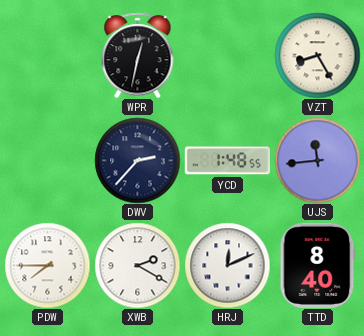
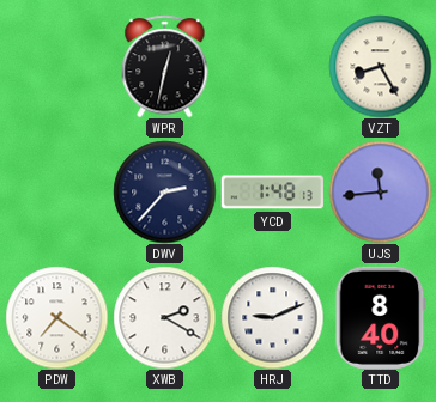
YCD: 1:48:55 -> 1:48:13 (272, 193)
PDW: 7:45 -> 7:21 (56, 317)
HRJ: 12:11 -> 9:11 (272, 317)
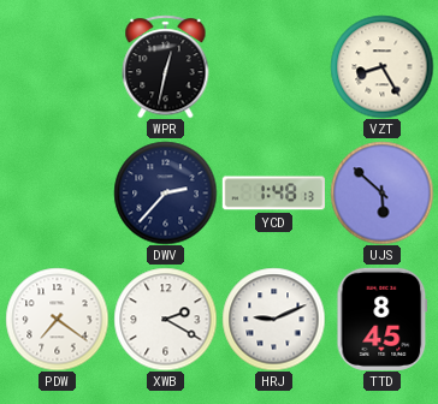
UJS: 11:44 -> 5:52 (381, 192)
TTD: 8:40 -> 8:45 (383, 319)
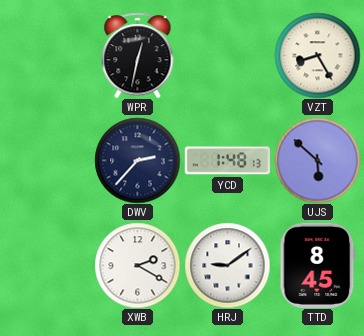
PDW: 7:21 -> none (57, 319)
HRJ: 9:11 -> 9:09 (227, 265)
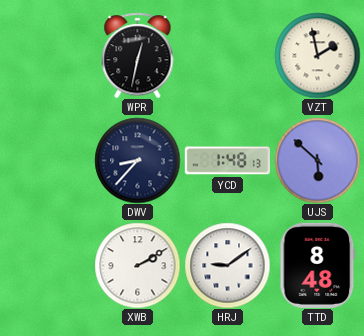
VZT: 8:25 -> 1:58 (317, 55)
DWV: 2:37 -> 8:37 (137, 160)
XWB: 2:20 -> 2:10 (137, 265)
TTD: 8:45 -> 8:48 (318, 265)
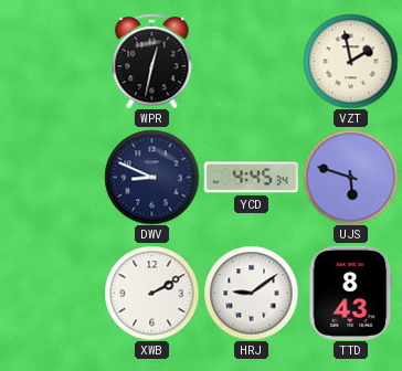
DWV: 8:37 -> 8:49 (151, 177)
YCD: 1:48 -> 4:45 (251, 178)
UJS: 5:52 -> 5:48 (350, 177)
TTD: 8:48 -> 8:43 (351, 293)
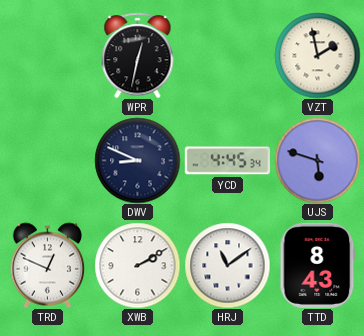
TRD: none -> 12:49 (48, 265)
HRJ: 9:09 -> 11:09 (227, 265)
